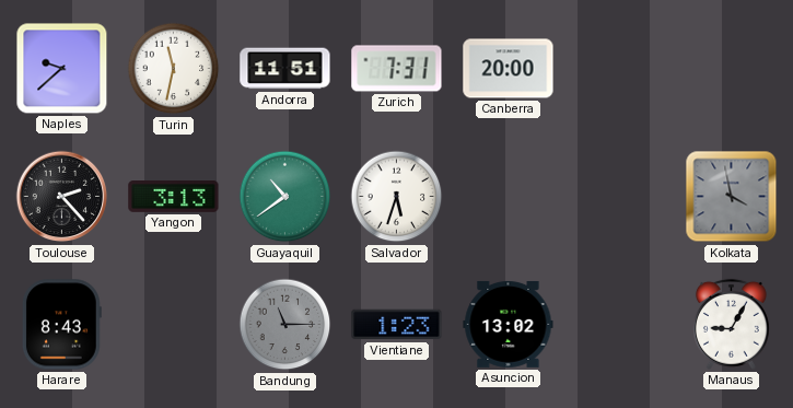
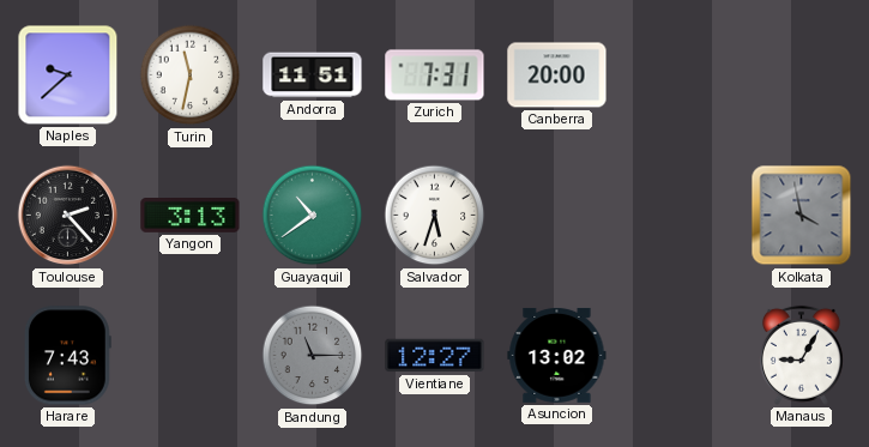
Harare: 8:43 -> 7:43 (67, 356)
Vientiane: 1:23 -> 12:27 (435, 356)
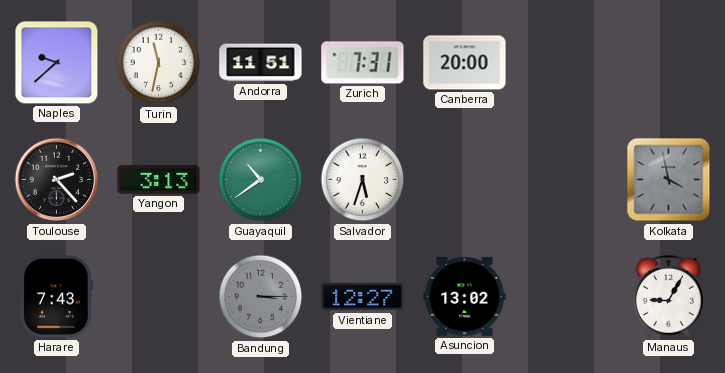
Bandung: 11:15 -> 3:15 (261, 297)
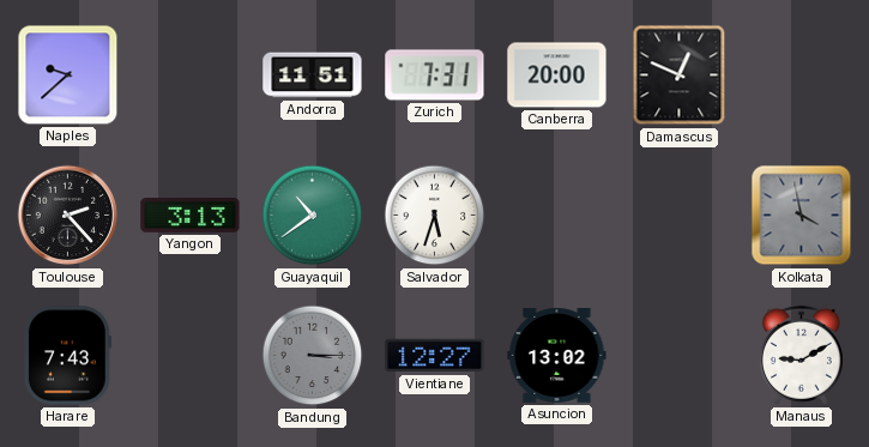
Turin: 11:32 -> none (159, 63)
Damascus: none -> 12:49 (680, 75)
Manaus: 9:05 -> 9:10 (801, 355)
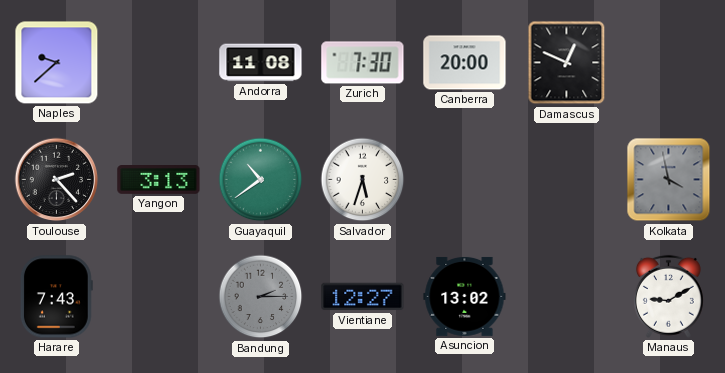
Andorra: 11:51 -> 11:08 (261, 63)
Zurich: 7:31 -> 7:30 (363, 63)
Bandung: 3:15 -> 2:15 (261, 297)
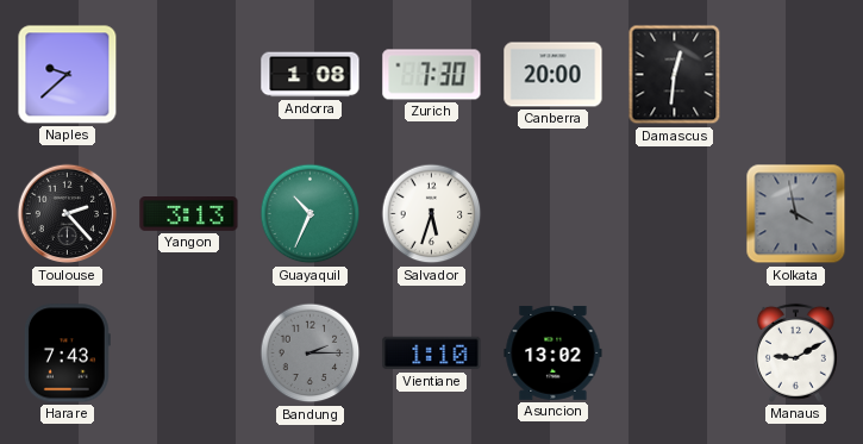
Andorra: 11:08 -> 1:08 (311, 75)
Damascus: 12:49 -> 12:31 (675, 75)
Guayaquil: 10:39 -> 10:34 (311, 214)
Vientiane: 12:27 -> 1:10 (432, 354)
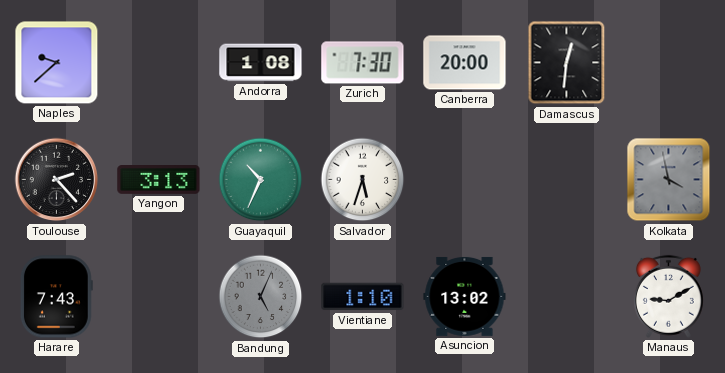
Bandung: 2:15 -> 5:04 (261, 297)
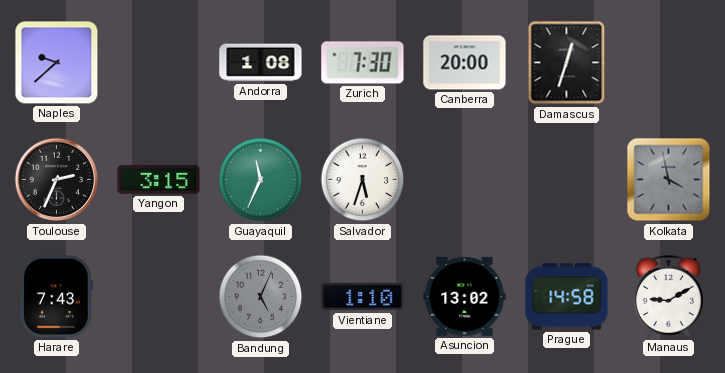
Damascus: 12:31 -> 12:33 (567, 63)
Toulouse: 2:23 -> 2:34 (57, 180)
Yangon: 3:13 -> 3:15 (159, 180)
Guayaquil: 10:34 -> 11:34 (261, 180)
Prague: none -> 14:58 (567, 297)
